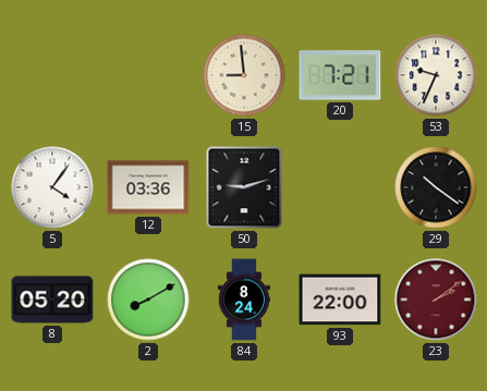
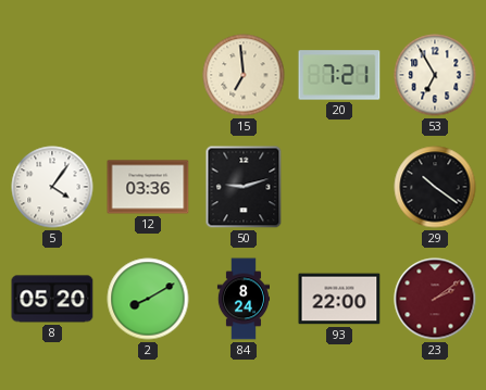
15: 8:59 -> 6:59 (244, 75)
53: 9:34 -> 6:55 (435, 75)
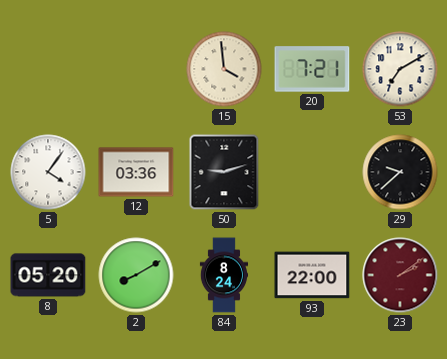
15: 6:59 -> 3:59 (224, 69)
53: 6:55 -> 7:10 (400, 69)
29: 10:21 -> 9:38 (400, 172)
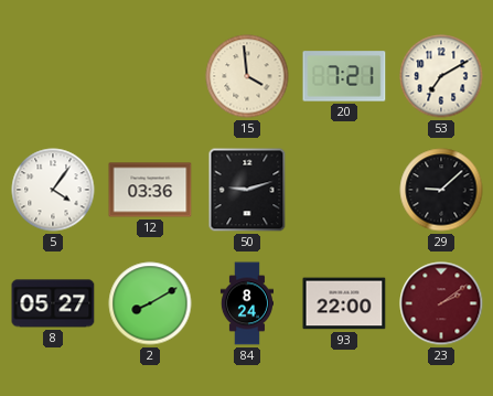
29: 9:38 -> 9:08 (441, 190)
8: 05:20 -> 05:27 (53, 303)
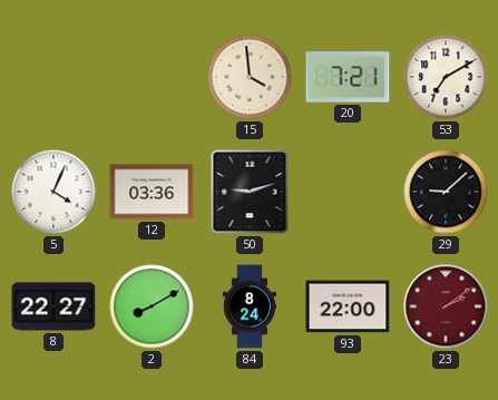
5: 4:06 -> 4:04 (53, 192)
8: 05:27 -> 22:27 (53, 306)
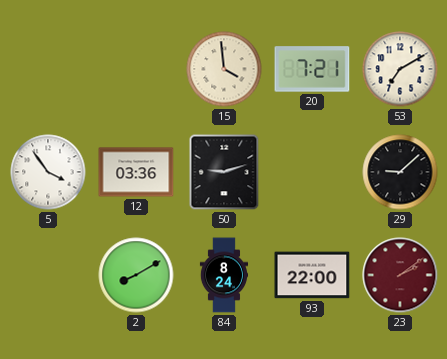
5: 4:04 -> 3:54 (48, 172)
8: 22:27 -> none (53, 306)
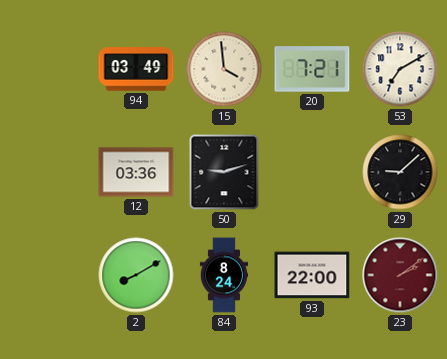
94: none -> 03:49 (136, 69)
5: 3:54 -> none (48, 172)
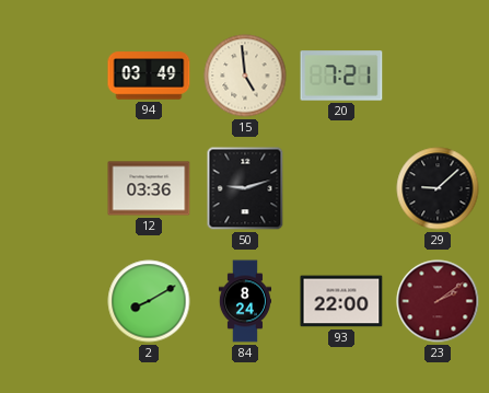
15: 3:59 -> 4:59 (245, 76)
53: 7:10 -> none (400, 69)
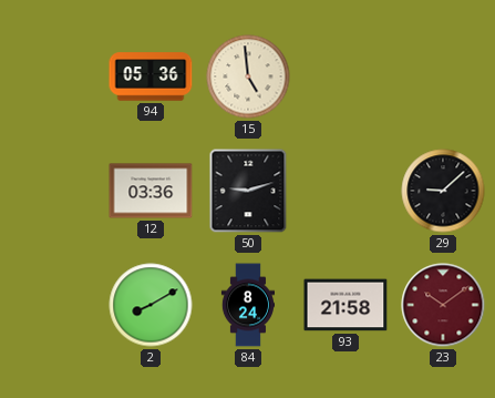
94: 03:49 -> 05:36 (151, 76)
20: 7:21 -> none (341, 76)
93: 22:00 -> 21:58 (346, 305)
23: 2:09 -> 10:09 (443, 305)
